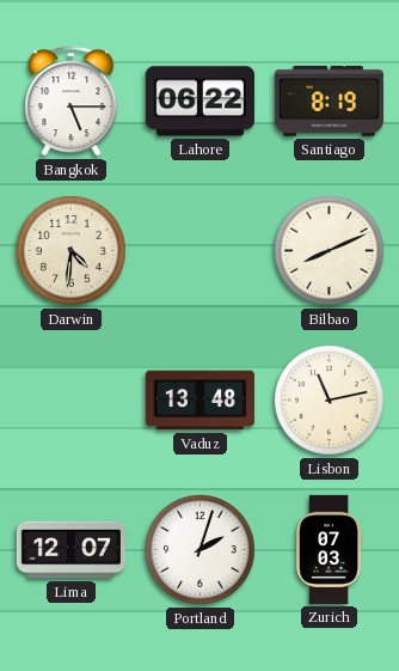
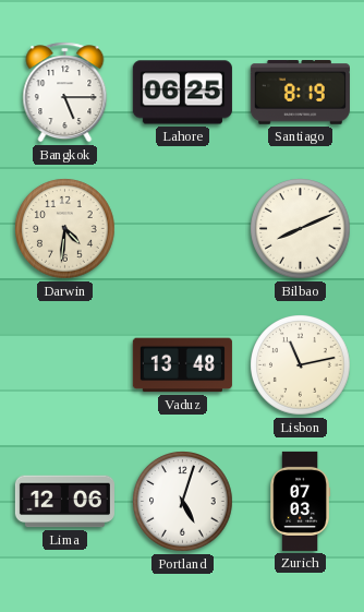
Lahore: 06:22 -> 06:25 (182, 93)
Lima: 12:07 -> 12:06 (64, 502)
Portland: 2:03 -> 5:03 (183, 502)
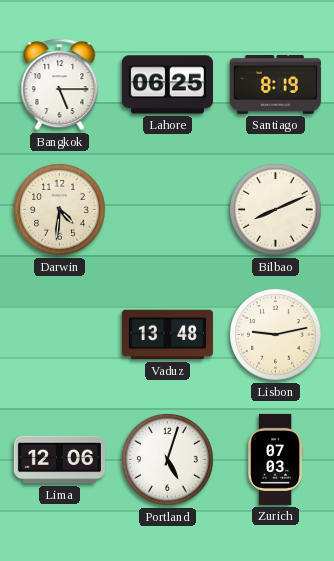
Lisbon: 11:13 -> 9:13 (276, 335)
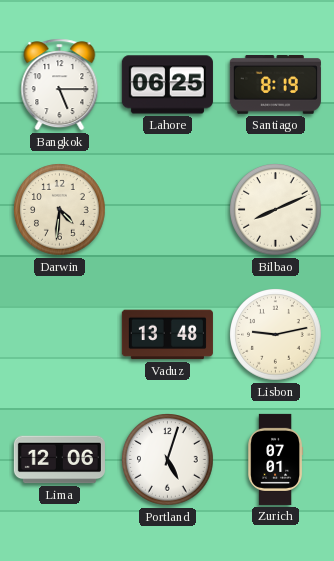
Zurich: 07:03 -> 07:01 (276, 459)
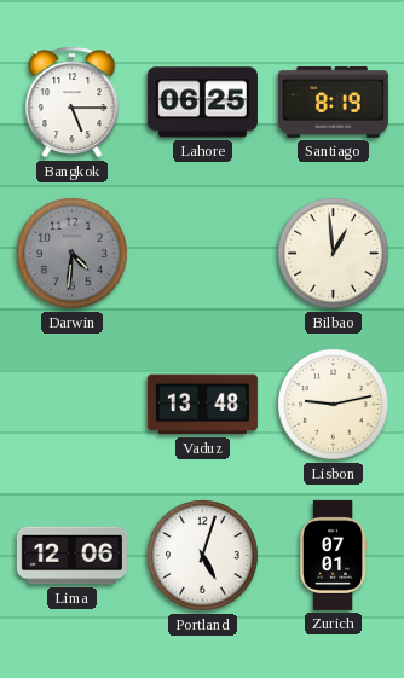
Darwin dial: cream -> grey (73, 254)
Bilbao: 8:11 -> 12:59 (334, 254)
